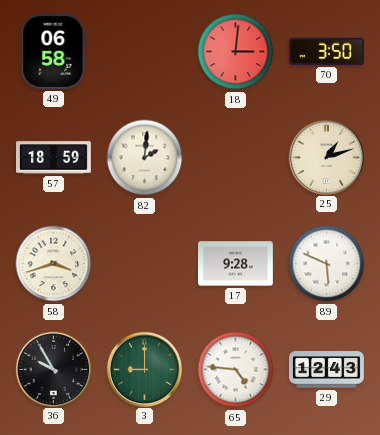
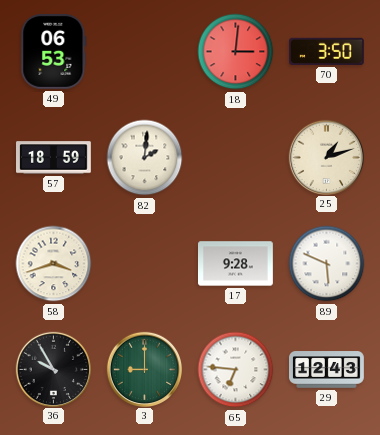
49: 06:58 -> 06:53 (54, 51)
65: 4:46 -> 6:46 (236, 370)
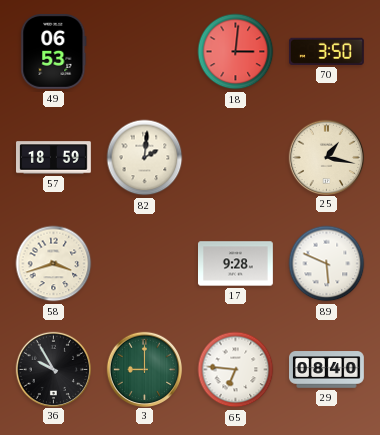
25: 1:12 -> 1:17 (326, 157)
29: 12:43 -> 08:40 (327, 370)
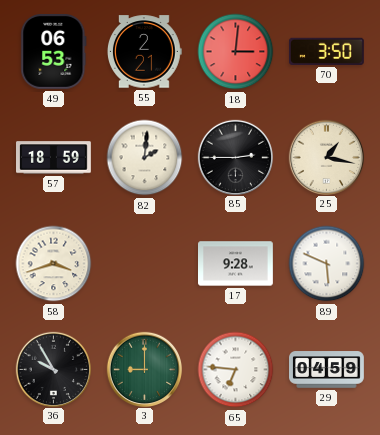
55: none -> 2:21 (144, 52)
85: none -> 2:45 (235, 157)
29: 08:40 -> 04:59 (327, 370)
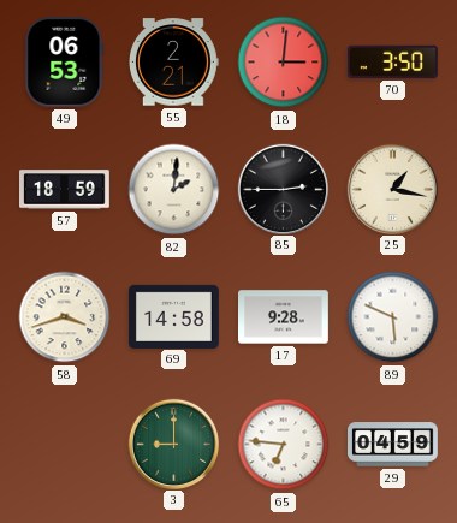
69: none -> 14:58 (174, 316)
36: 9:55 -> none (53, 369)
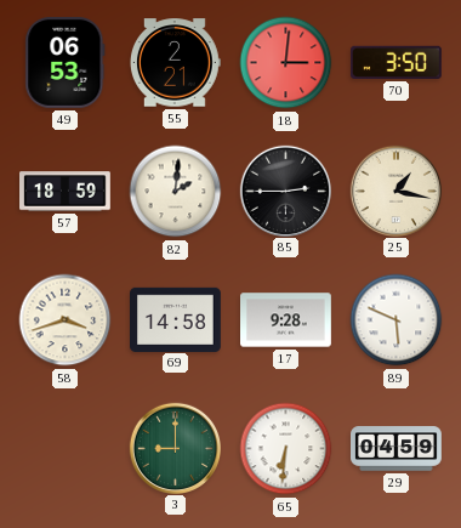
65: 6:46 -> 6:31 (286, 449)
